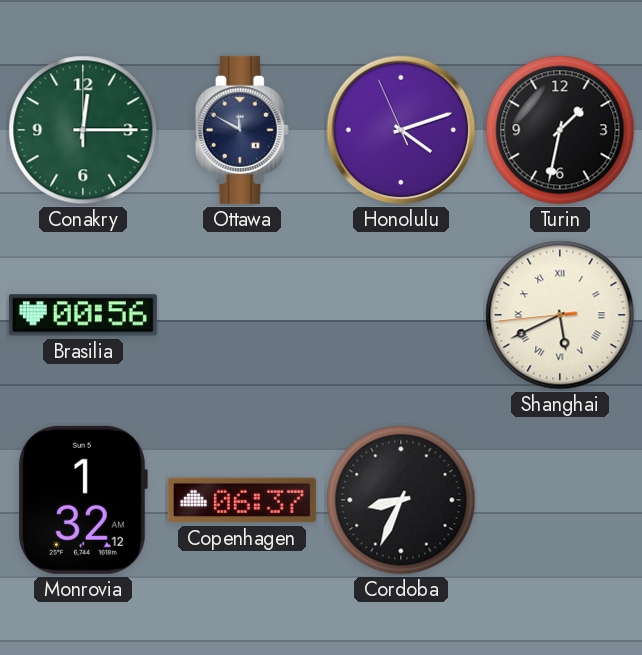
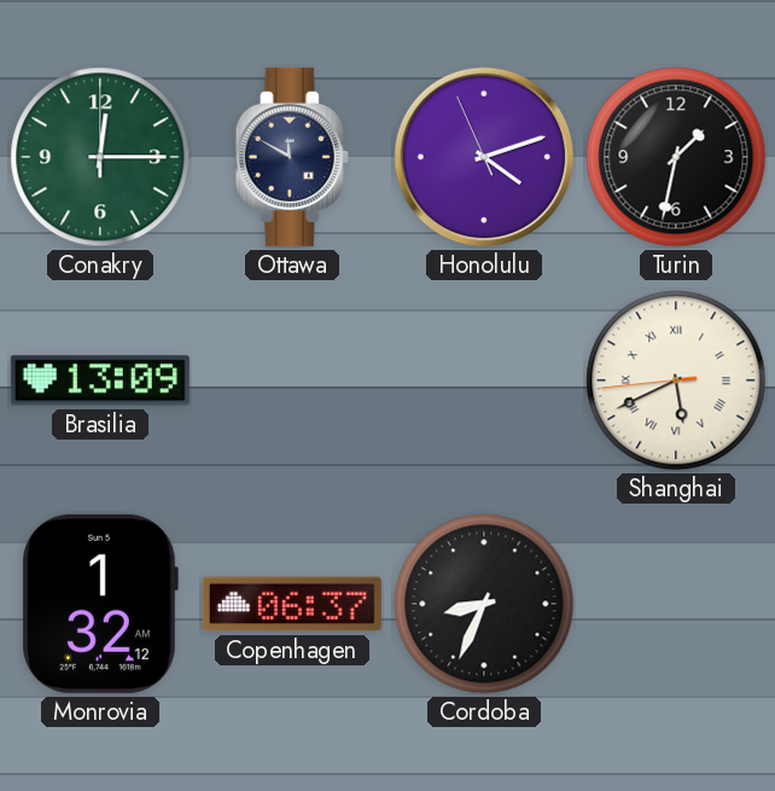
Brasilia: 00:56 -> 13:09 (100, 380)
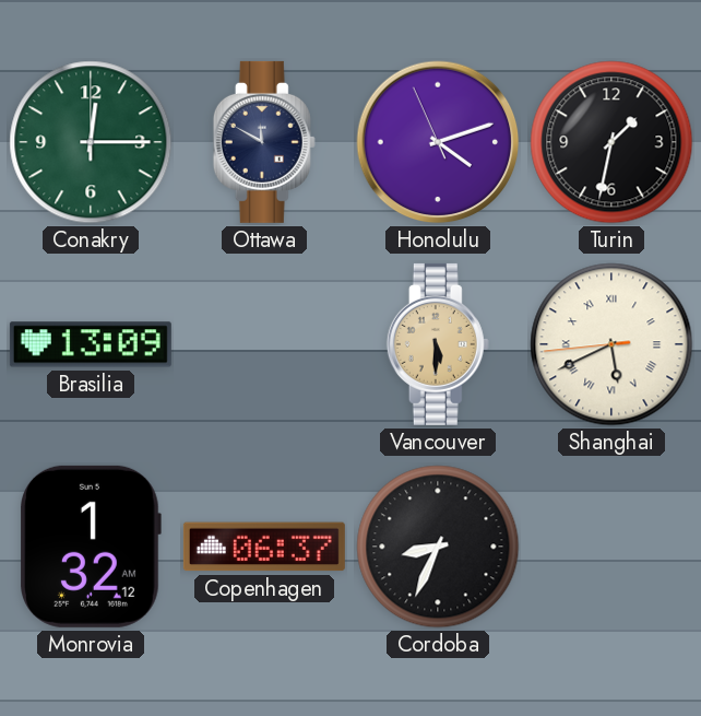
Vancouver: none -> 5:30 (438, 344)
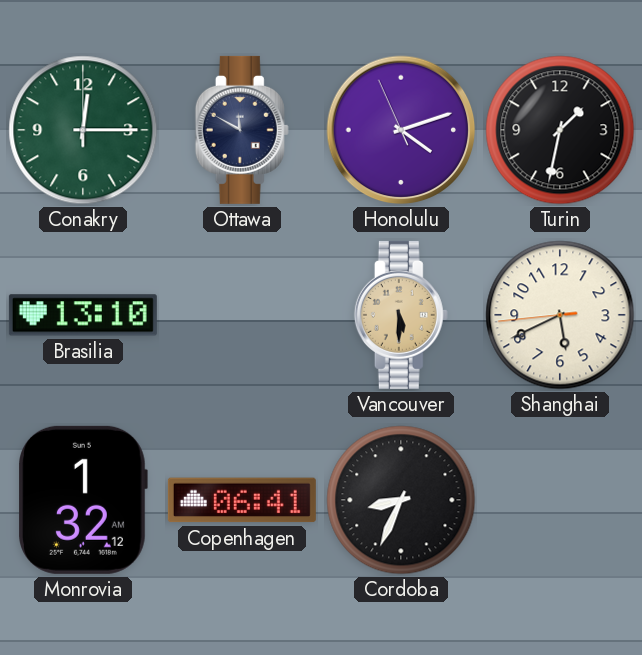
Brasilia: 13:09 -> 13:10 (83, 315)
Shanghai numerals: Roman -> Arabic (560, 315)
Copenhagen: 06:37 -> 06:41 (242, 500)
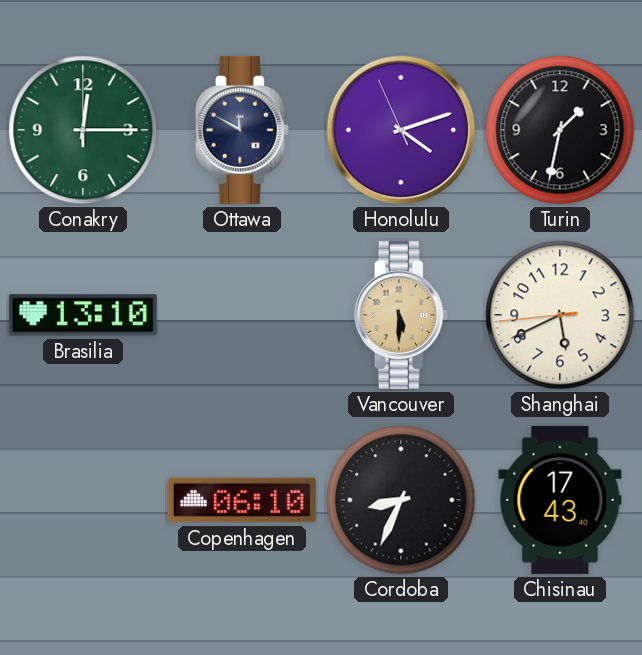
Monrovia: 1:32 -> none (83, 500)
Copenhagen: 06:41 -> 06:10 (242, 500)
Chisinau: none -> 17:43 (560, 500)
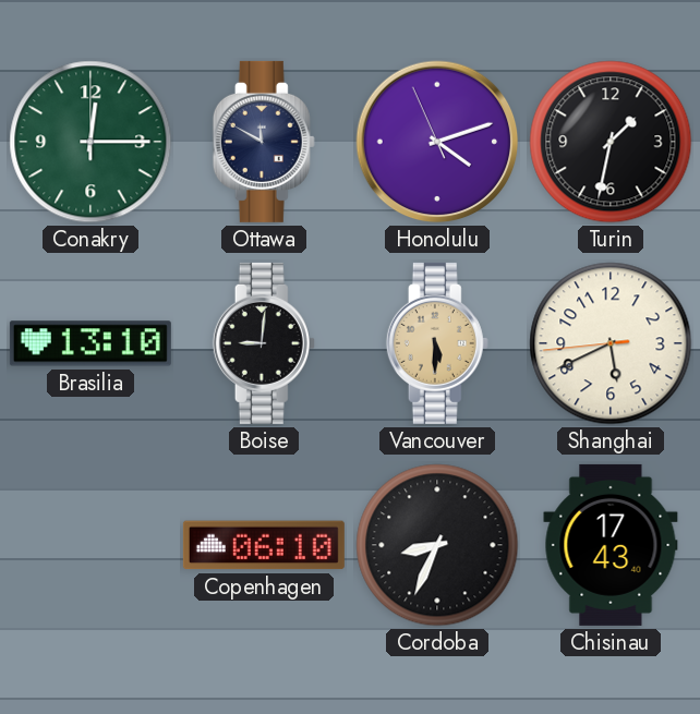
Boise: none -> 9:01 (264, 343)
